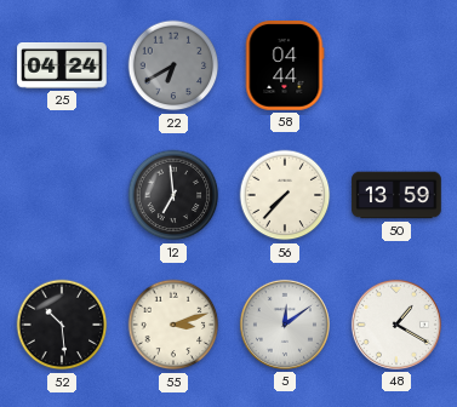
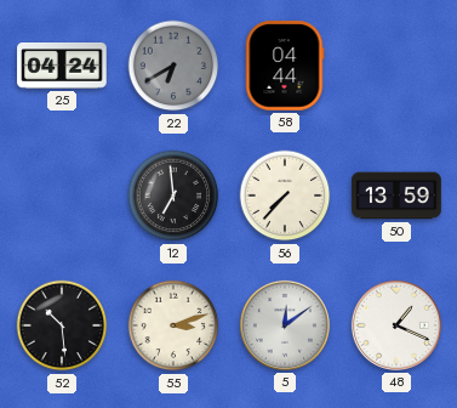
48: 1:20 -> 1:19 (396, 325)
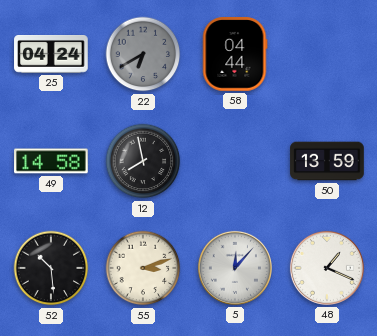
49: none -> 14:58 (51, 161)
12: 6:59 -> 7:58 (143, 161)
56: 7:37 -> none (285, 195)
5: 12:09 -> 12:07 (235, 268)
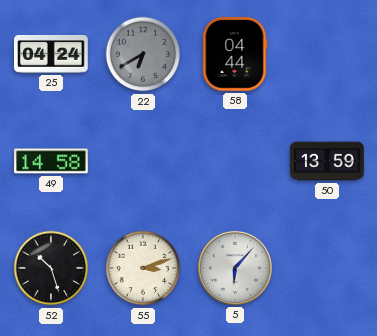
12: 7:58 -> none (143, 161)
52: 10:29 -> 10:27 (51, 268)
5: 12:07 -> 6:07 (235, 268)
48: 1:19 -> none (327, 268)
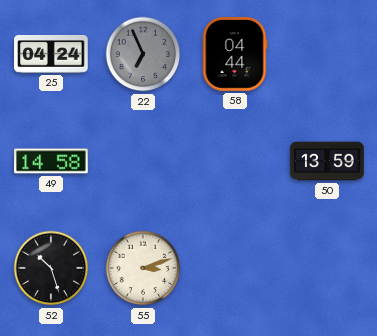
22: 6:40 -> 6:56 (143, 54)
5: 6:07 -> none (235, 268)
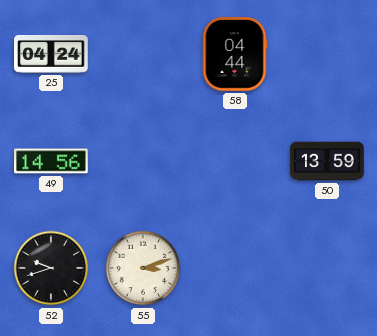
22: 6:56 -> none (143, 54)
49: 14:58 -> 14:56 (51, 161)
52: 10:27 -> 9:42 (51, 268)
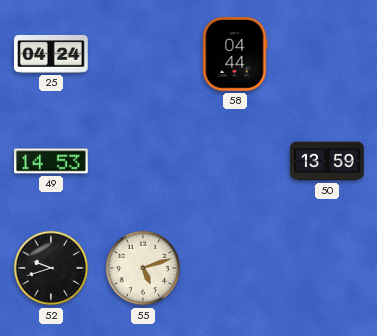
49: 14:56 -> 14:53 (51, 161)
55: 3:12 -> 5:12 (143, 268)
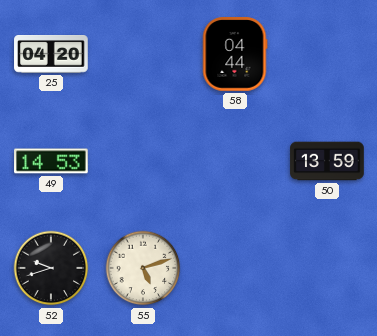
25: 04:24 -> 04:20 (51, 55)
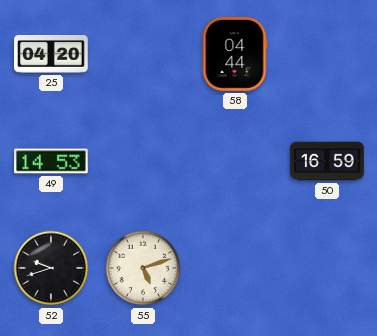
50: 13:59 -> 16:59 (327, 161)
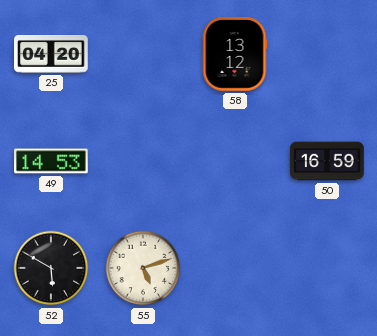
58: 04:44 -> 13:12 (235, 54)
52: 9:42 -> 5:50 (51, 268)
